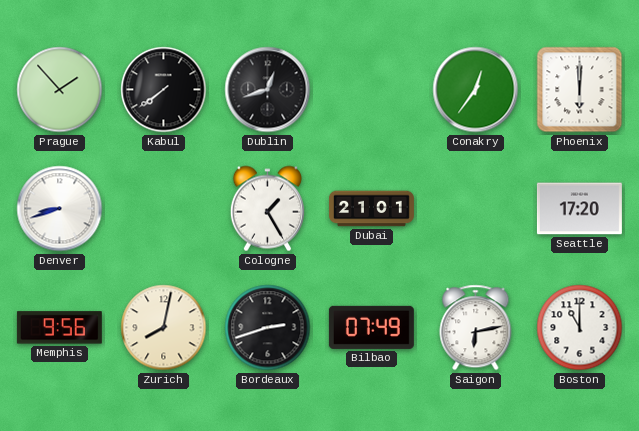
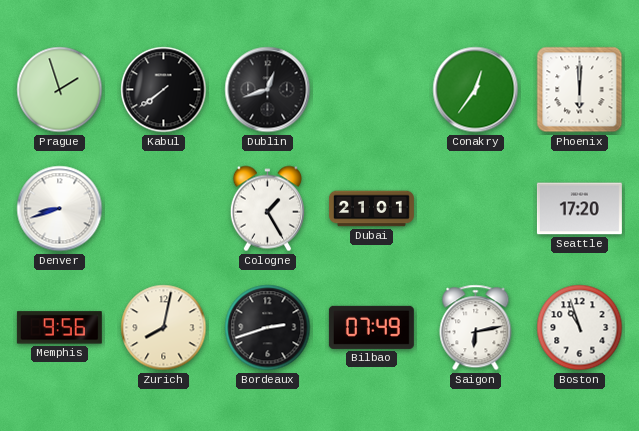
Prague: 1:53 -> 1:57 (60, 90)
Boston: 11:00 -> 10:57 (580, 328)
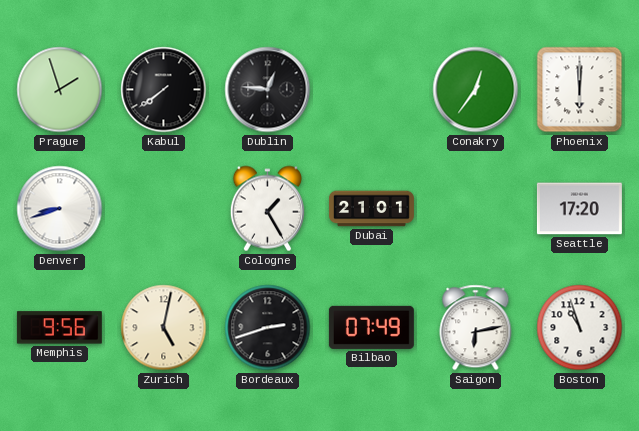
Dublin: 12:42 -> 12:46 (268, 90)
Zurich: 8:02 -> 5:02 (164, 328)
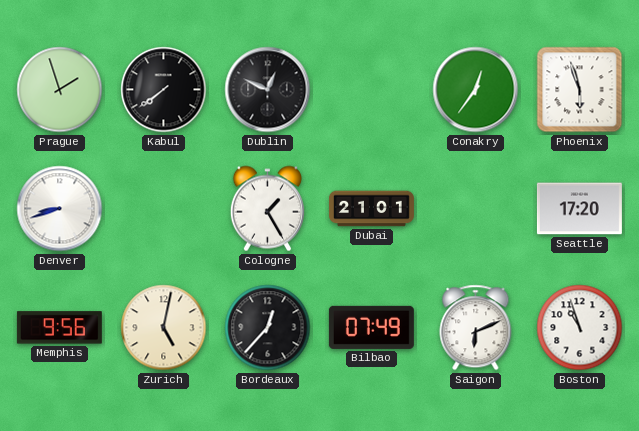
Dublin: 12:46 -> 12:49 (268, 90)
Phoenix: 6:00 -> 5:57 (580, 90)
Bordeaux: 2:42 -> 12:37 (268, 328)
Saigon: 6:13 -> 6:11 (476, 328)
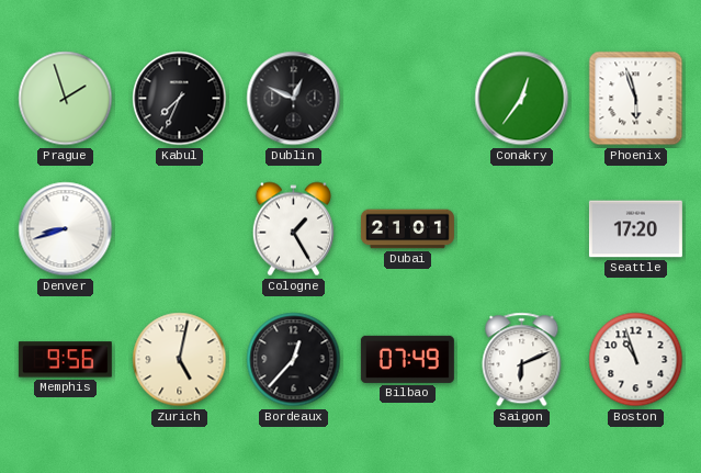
Kabul: 7:39 -> 7:34 (180, 99)
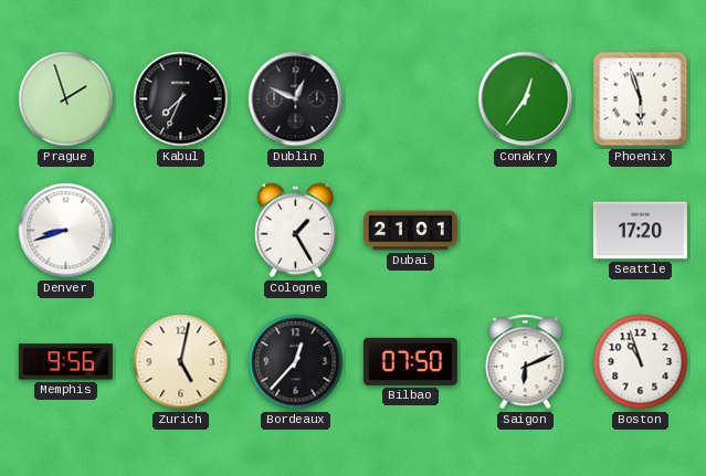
Bilbao: 07:49 -> 07:50 (410, 361)
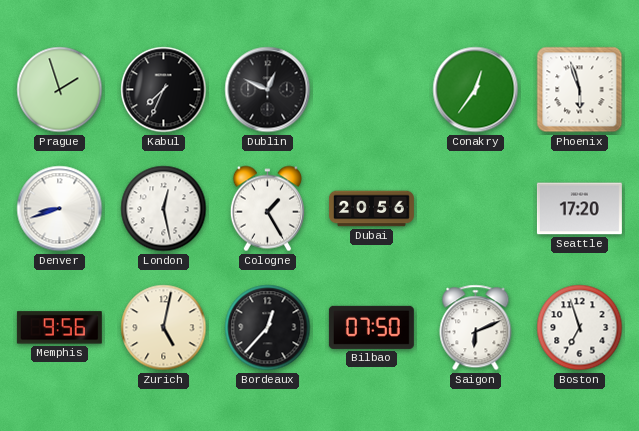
London: none -> 12:28 (164, 209)
Dubai: 21:01 -> 20:56 (371, 209)
Boston: 10:57 -> 6:57 (580, 328)
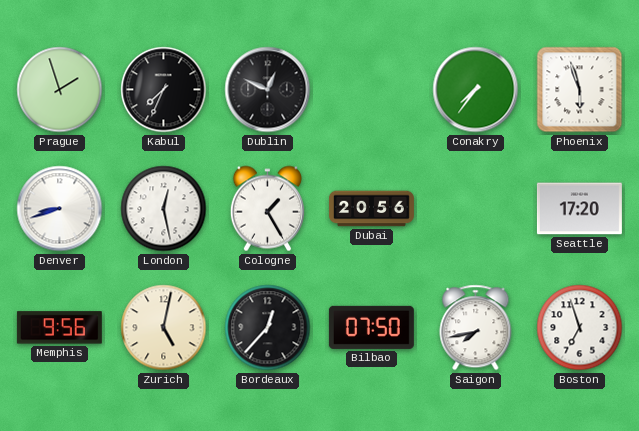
Conakry: 12:36 -> 7:36 (476, 90)
Saigon: 6:11 -> 7:43 (476, 328)
